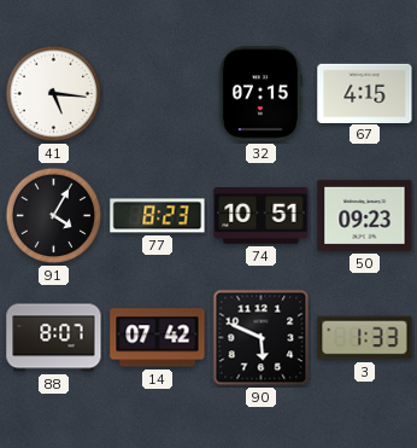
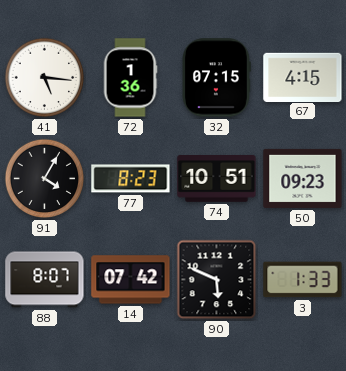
72: none -> 1:36 (130, 78)
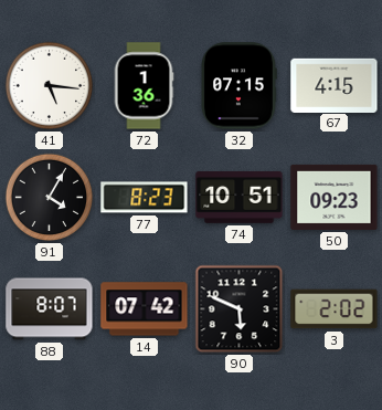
3: 1:33 -> 2:02 (335, 309)
